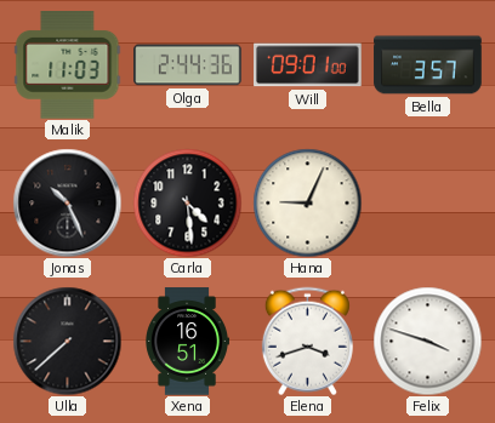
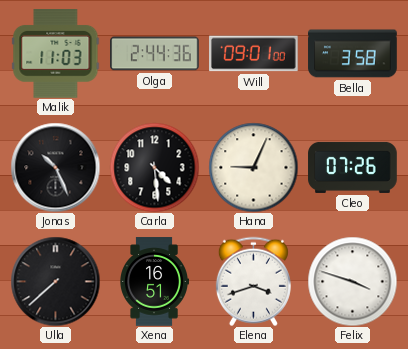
Bella: 3:57 -> 3:58 (353, 54)
Cleo: none -> 07:26 (353, 167)
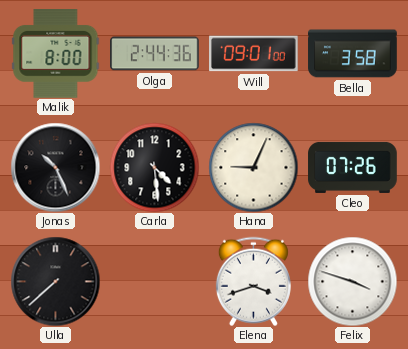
Malik: 11:03 -> 8:00 (56, 54)
Xena: 16:51 -> none (154, 282)
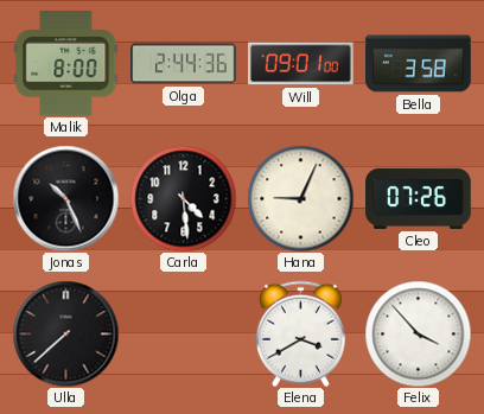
Elena: 3:42 -> 3:40 (300, 333)
Felix: 3:48 -> 3:53 (418, 333)
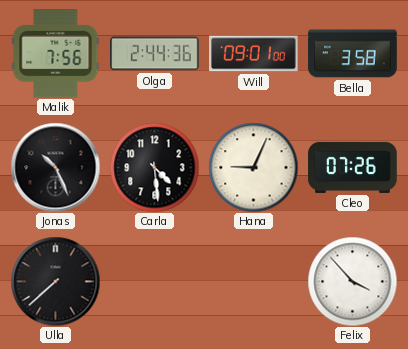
Malik: 8:00 -> 7:56 (56, 54)
Elena: 3:40 -> none (300, 333)
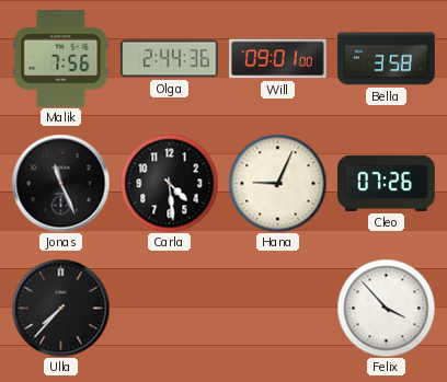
Jonas: 10:26 -> 11:26 (60, 183)
Ulla: 7:38 -> 7:37 (60, 308)
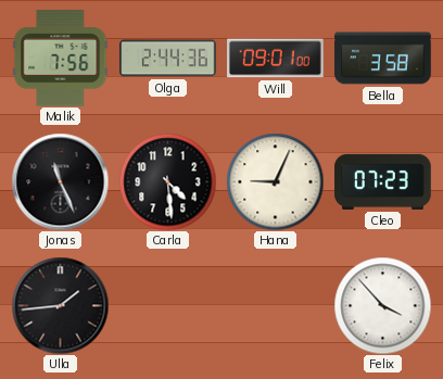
Cleo: 07:26 -> 07:23 (383, 181)
Ulla: 7:37 -> 1:44 (60, 305)
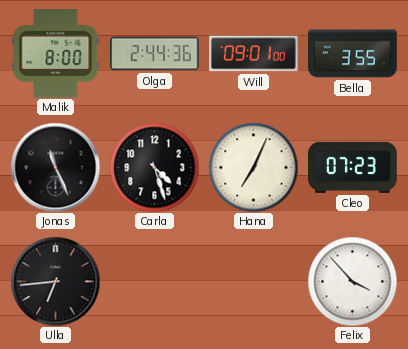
Malik: 7:56 -> 8:00 (56, 54)
Bella: 3:58 -> 3:55 (353, 54)
Carla: 4:29 -> 4:27 (154, 167)
Hana: 9:04 -> 7:04 (253, 167)
Ulla: 1:44 -> 6:44 (55, 281)
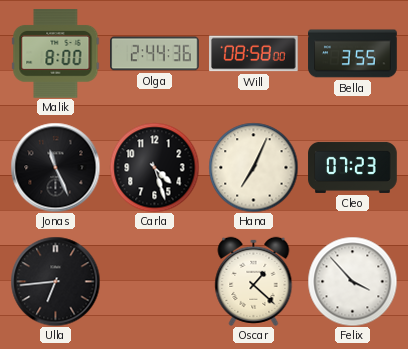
Will: 09:01 -> 08:58 (254, 54)
Oscar: none -> 1:22 (254, 281)
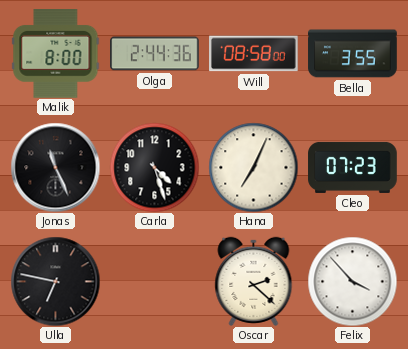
Ulla: 6:44 -> 6:47 (55, 281)
Oscar: 1:22 -> 2:22 (254, 281)
